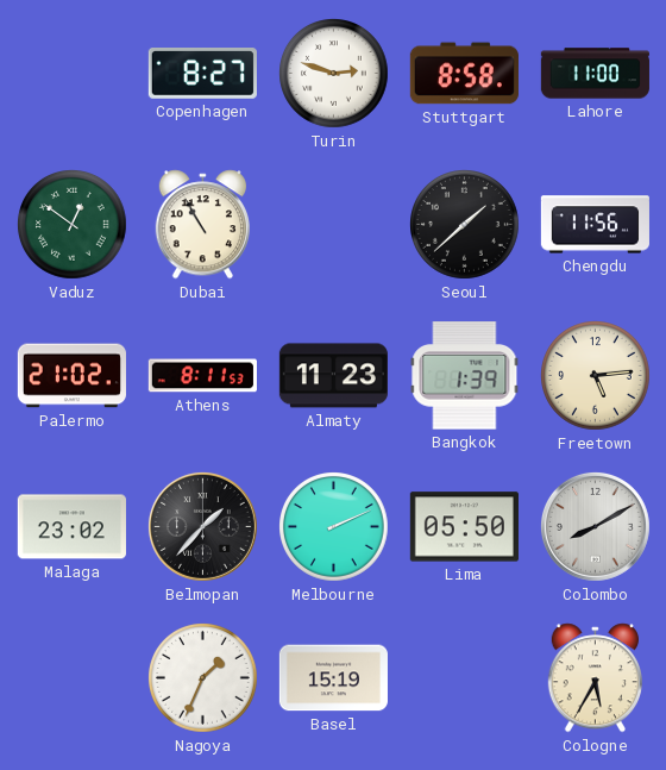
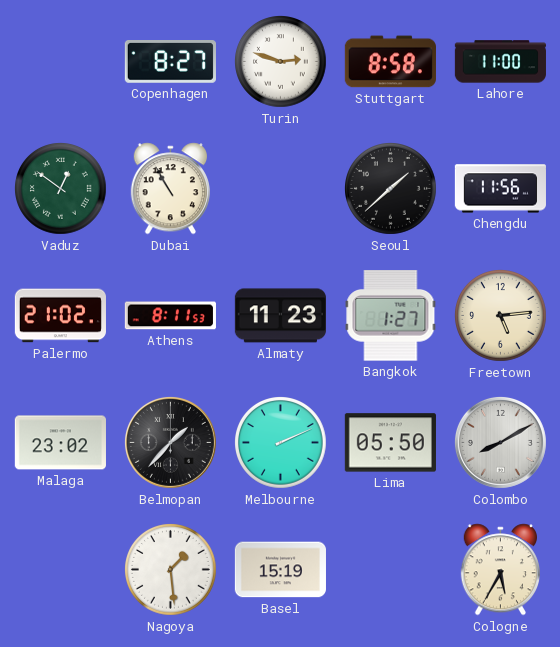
Bangkok: 1:39 -> 1:27 (391, 316)
Nagoya: 1:34 -> 1:29 (171, 570)
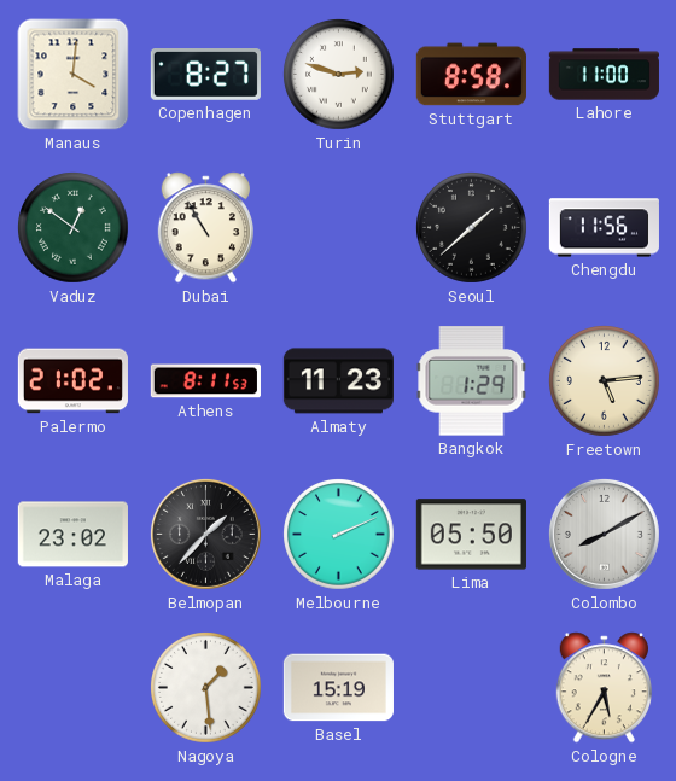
Manaus: none -> 4:01 (74, 75)
Bangkok: 1:27 -> 1:29 (472, 381)
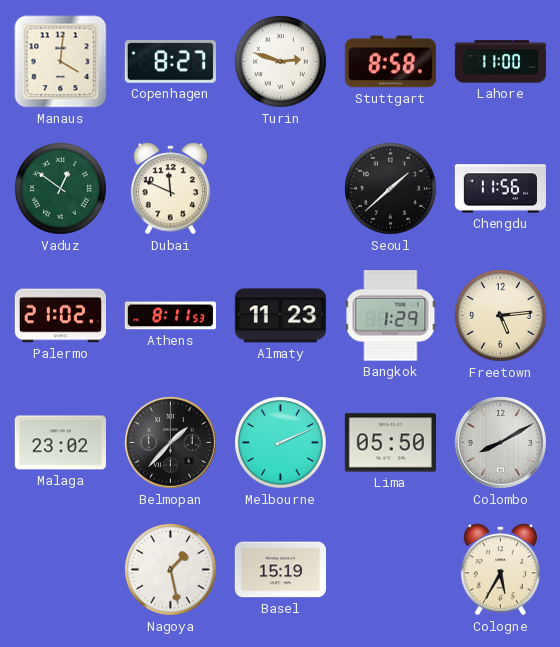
Dubai: 10:55 -> 11:49 (170, 189)
Nagoya: 1:29 -> 1:28 (171, 570)
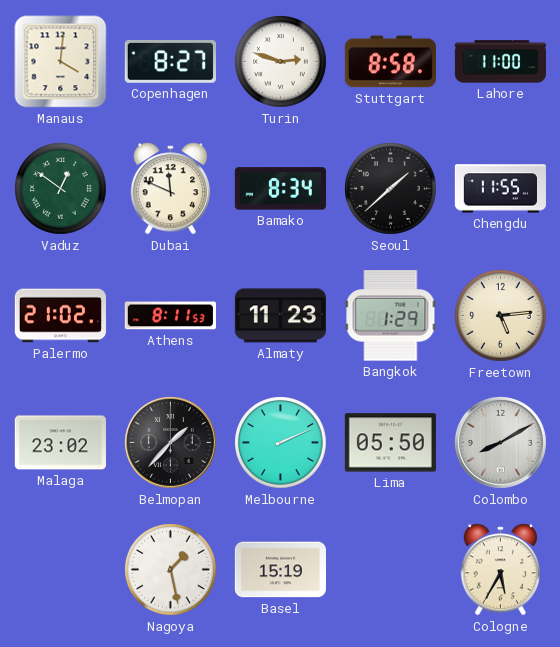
Bamako: none -> 8:34 (280, 189)
Chengdu: 11:56 -> 11:55 (500, 189)
